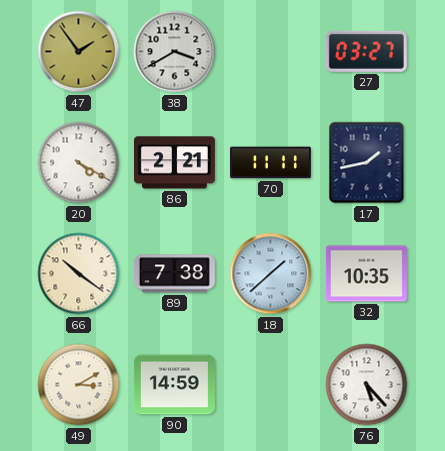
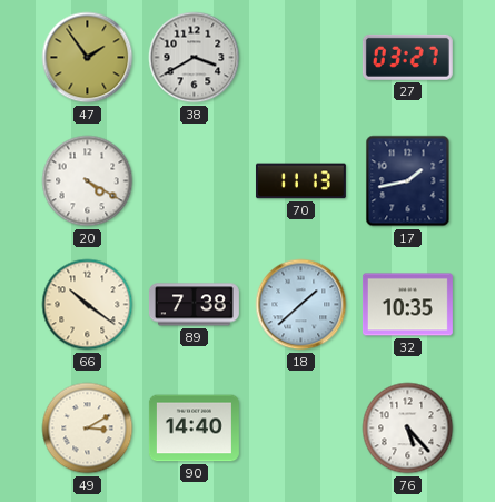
86: 2:21 -> none (174, 163)
70: 11:11 -> 11:13 (300, 181)
90: 14:59 -> 14:40 (194, 429)
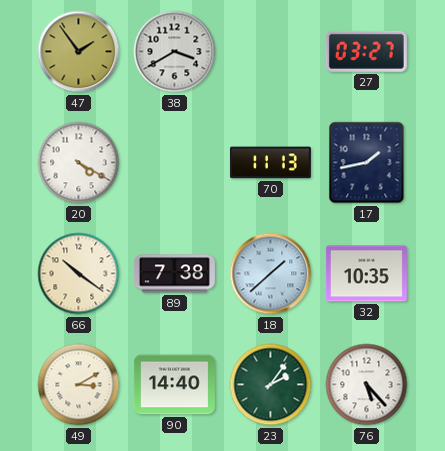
23: none -> 2:06 (271, 385)
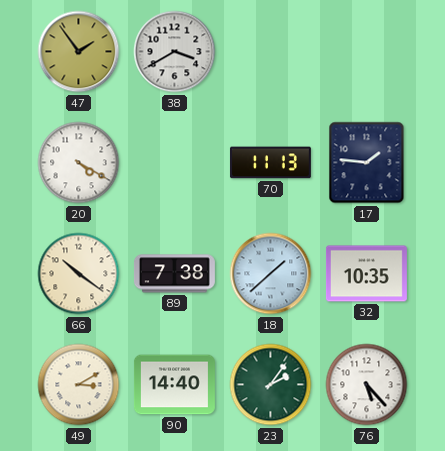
27: 03:27 -> none (366, 51)
17: 1:43 -> 1:46 (367, 163)
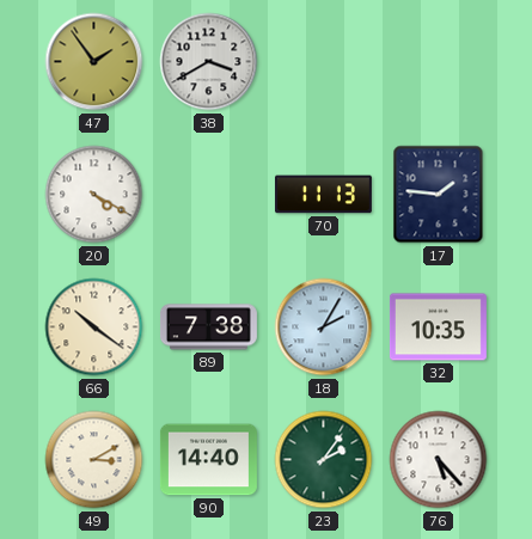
18: 1:38 -> 2:05 (324, 327)
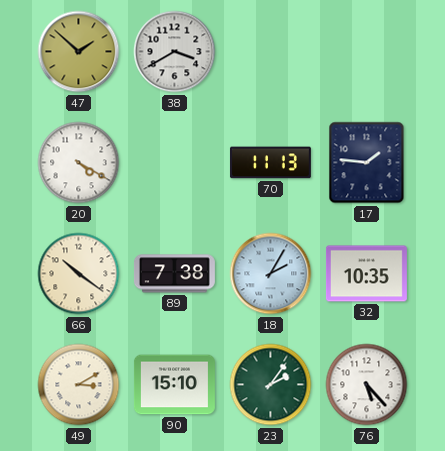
47: 1:54 -> 1:52 (79, 52)
90: 14:40 -> 15:10 (174, 385)
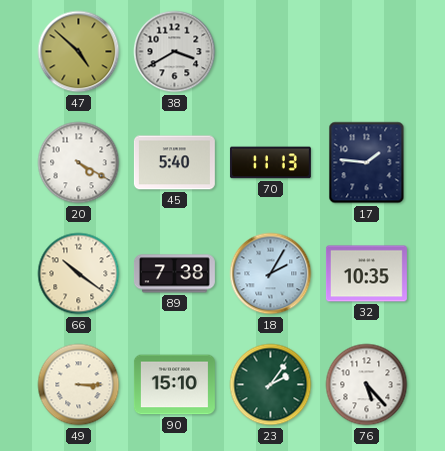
47: 1:52 -> 4:52 (79, 52)
45: none -> 5:40 (174, 163)
49: 3:10 -> 3:15 (79, 385)
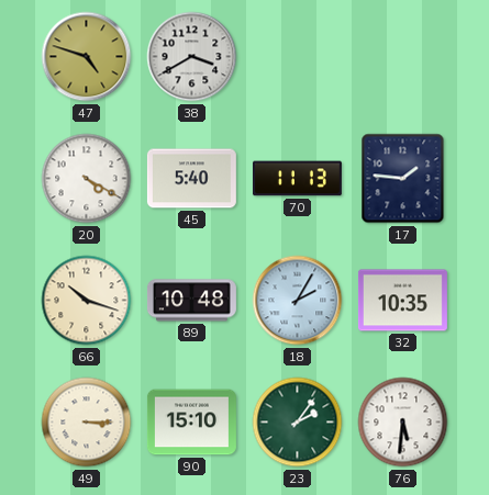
47: 4:52 -> 4:48 (87, 57)
66: 10:21 -> 10:18 (87, 301)
89: 7:38 -> 10:48 (191, 301)
76: 5:23 -> 5:31 (403, 423)
